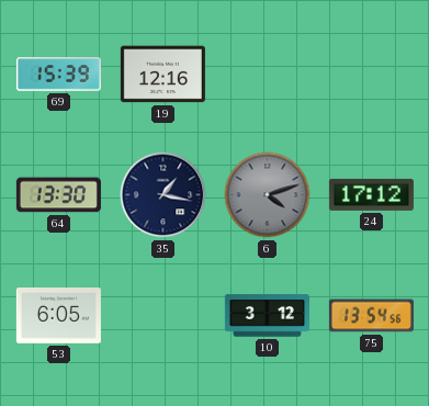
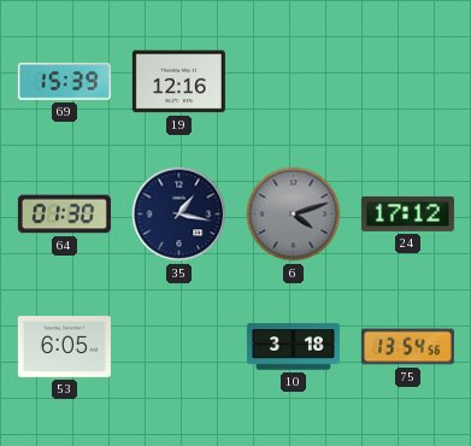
64: 13:30 -> 01:30 (64, 215)
10: 3:12 -> 3:18 (293, 347)
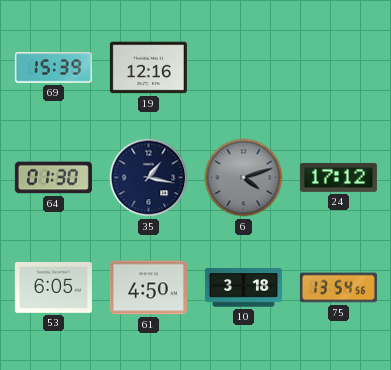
61: none -> 4:50 (148, 288)
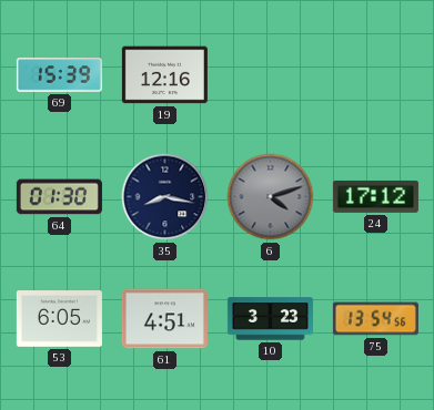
35: 1:17 -> 8:17 (165, 197)
61: 4:50 -> 4:51 (164, 319)
10: 3:18 -> 3:23 (270, 319)
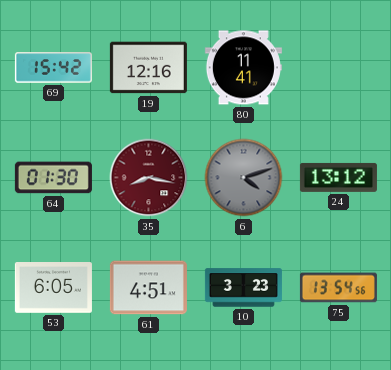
69: 15:39 -> 15:42 (53, 68)
80: none -> 11:41 (243, 68)
35 dial: navy -> burgundy (149, 178)
24: 17:12 -> 13:12 (338, 177)
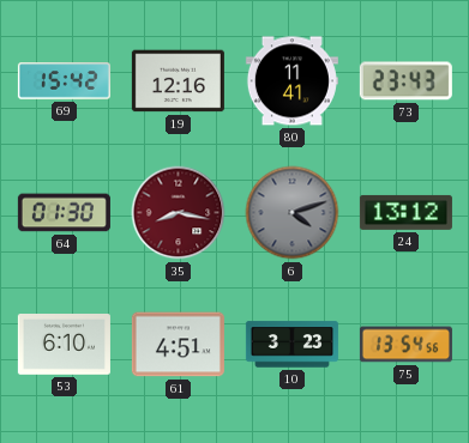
73: none -> 23:43 (405, 81)
53: 6:05 -> 6:10 (64, 345)
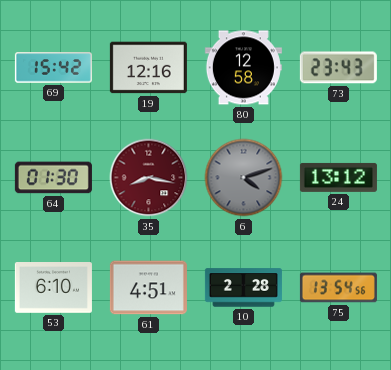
80: 11:41 -> 12:58 (243, 68)
10: 3:23 -> 2:28 (243, 288)
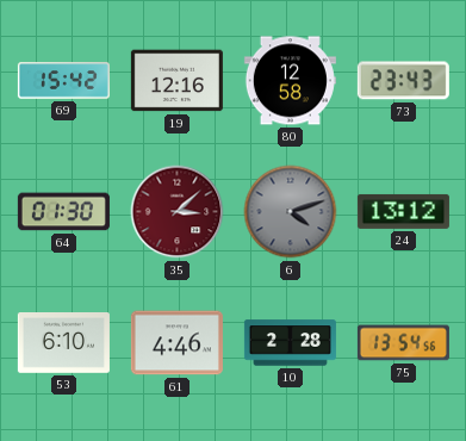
35: 8:17 -> 3:08 (178, 212)
61: 4:51 -> 4:46 (176, 343)
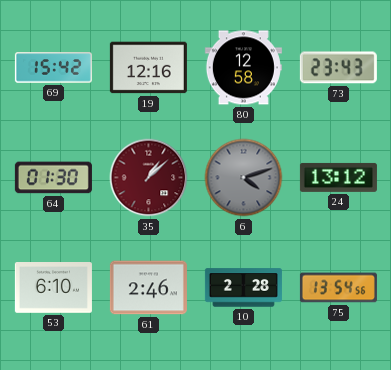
35: 3:08 -> 1:08 (149, 178)
61: 4:46 -> 2:46 (148, 288)
